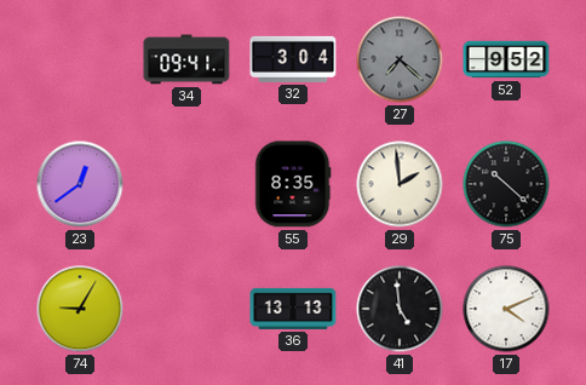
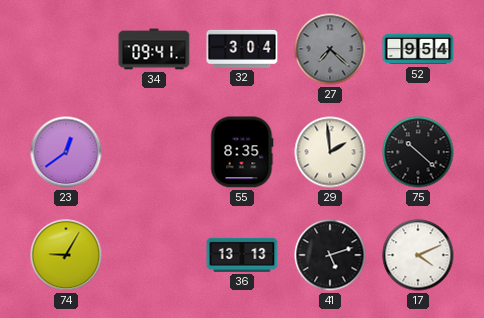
52: 9:52 -> 9:54 (418, 49)
41: 4:59 -> 5:12 (330, 255)
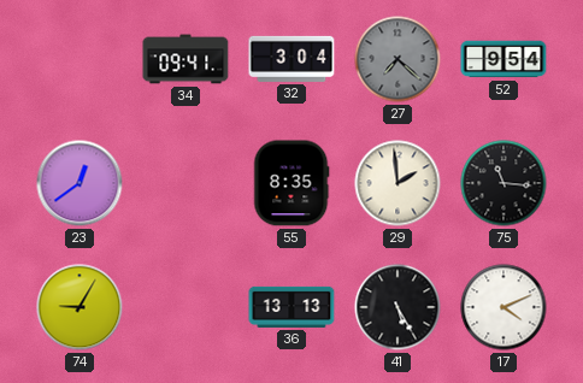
75: 10:22 -> 11:16 (503, 183)
41: 5:12 -> 5:25 (397, 307)
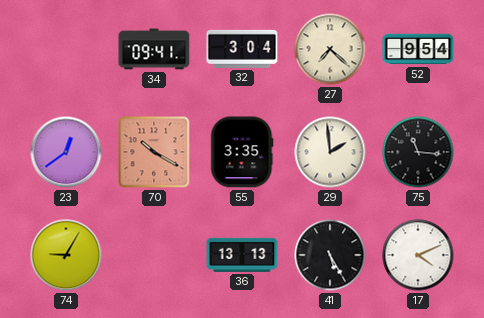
27 dial: grey -> cream (330, 49)
70: none -> 10:20 (154, 152)
55: 8:35 -> 3:35 (242, 152)
